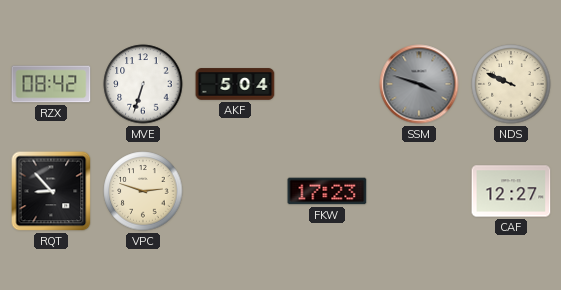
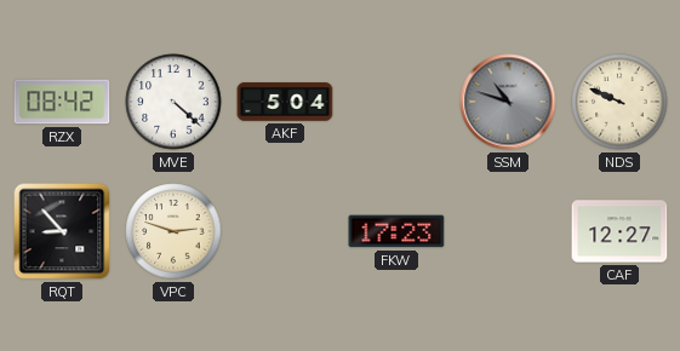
MVE: 6:33 -> 4:22 (173, 102)
SSM: 3:48 -> 10:48 (508, 102)
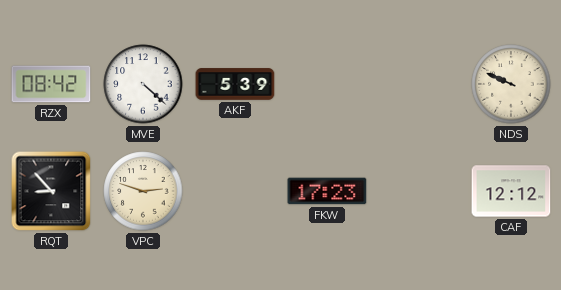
AKF: 5:04 -> 5:39 (235, 84)
SSM: 10:48 -> none (508, 102)
CAF: 12:27 -> 12:12 (511, 191)
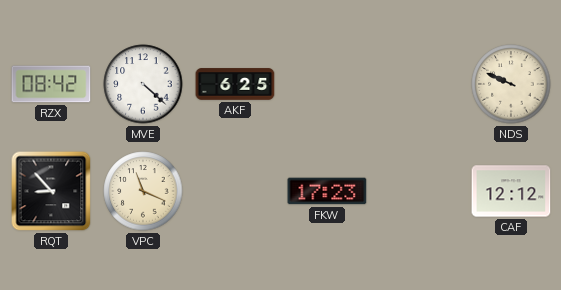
AKF: 5:39 -> 6:25 (235, 84)
VPC: 2:48 -> 11:19 (143, 191)
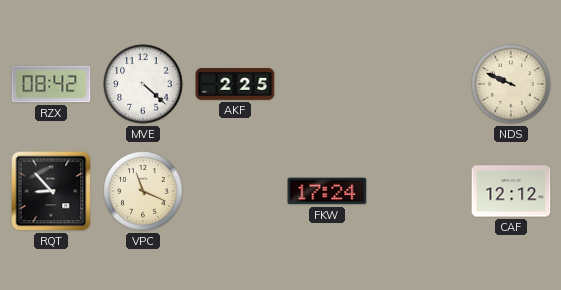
AKF: 6:25 -> 2:25 (235, 84)
FKW: 17:23 -> 17:24 (327, 191)
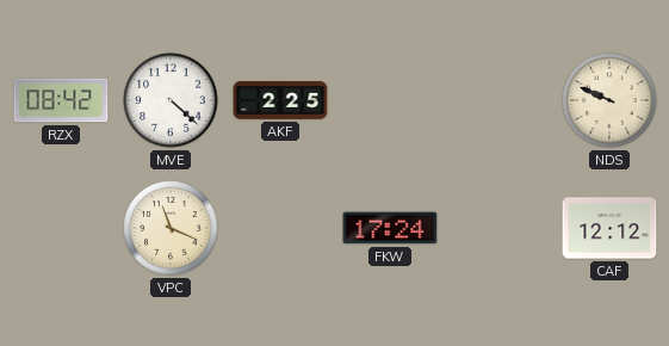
RQT: 8:53 -> none (51, 191)
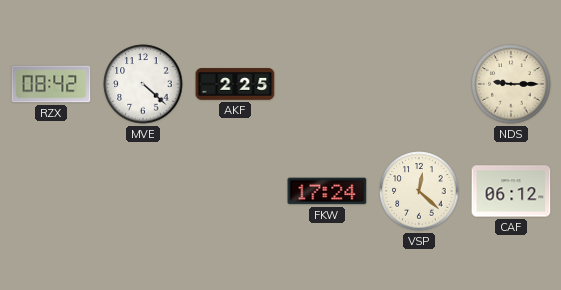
NDS: 9:49 -> 9:15 (511, 84)
VPC: 11:19 -> none (171, 228)
VSP: none -> 12:22 (419, 191)
CAF: 12:12 -> 06:12 (511, 191)
